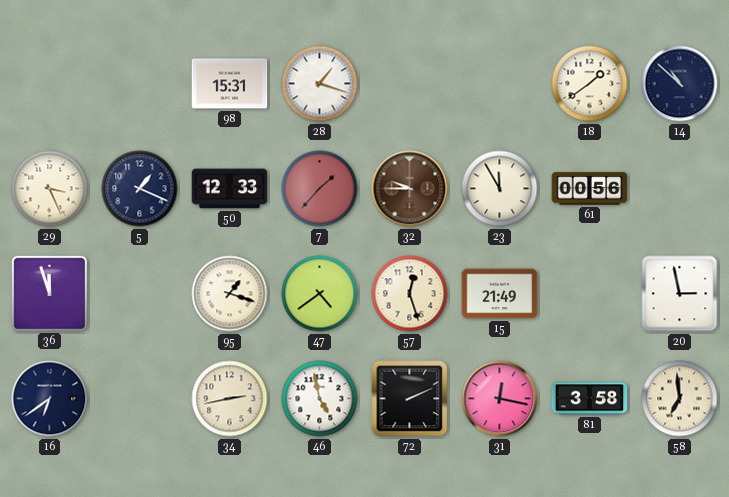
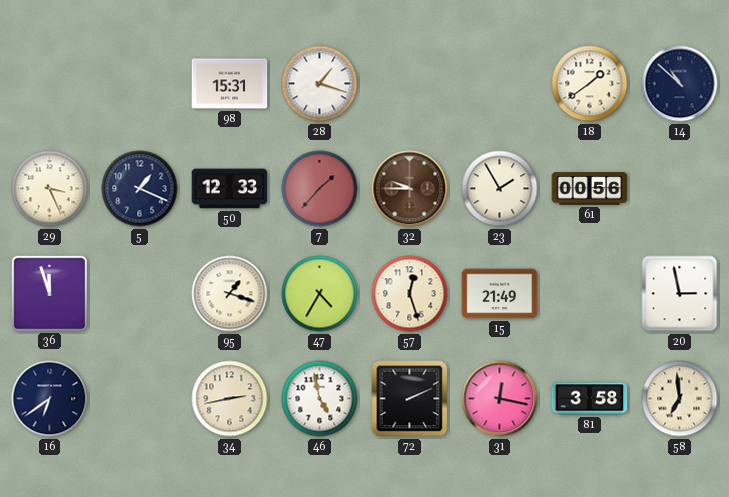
23: 11:55 -> 1:55 (500, 189)
47: 4:39 -> 4:35 (320, 294)
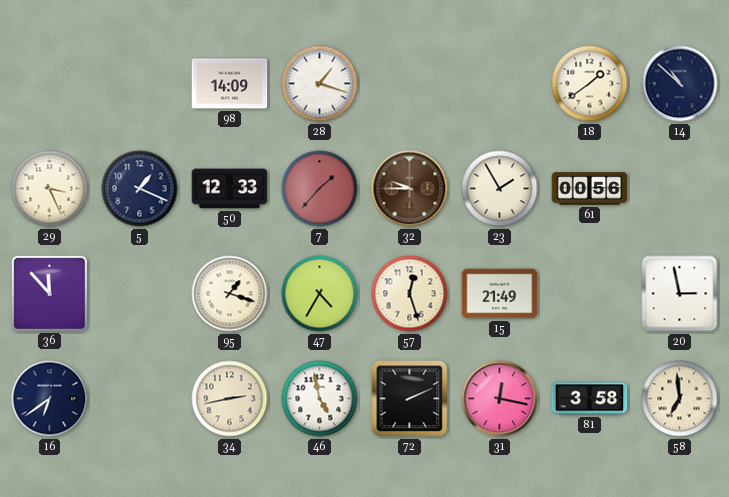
98: 15:31 -> 14:09 (230, 84)
36: 11:57 -> 11:53 (49, 293)
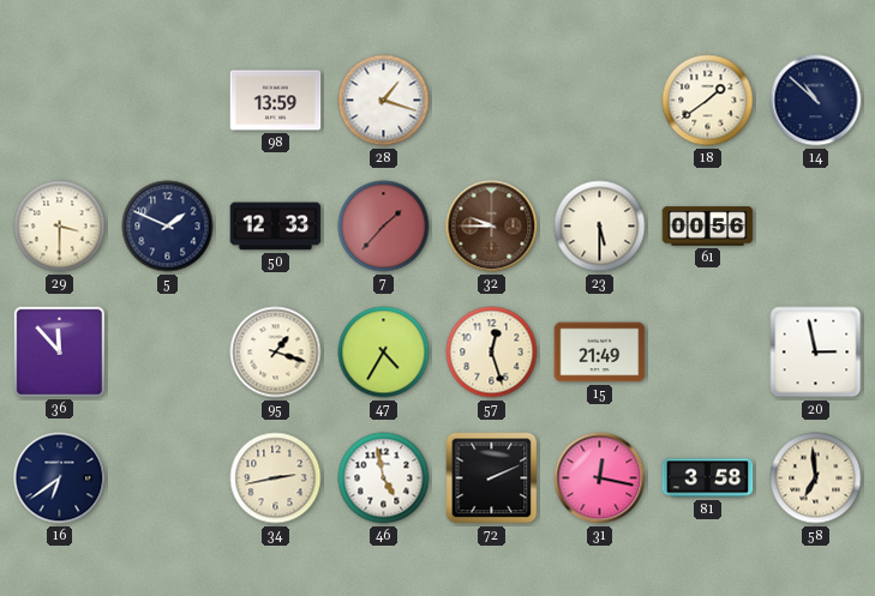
98: 14:09 -> 13:59 (276, 101)
29: 3:26 -> 3:30 (60, 227)
5: 1:19 -> 1:49 (168, 227)
23: 1:55 -> 5:30 (600, 227)
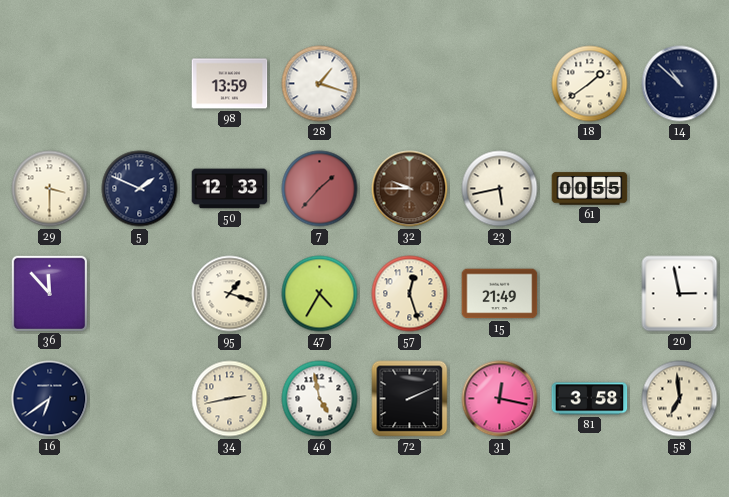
23: 5:30 -> 5:43 (500, 189)
61: 00:56 -> 00:55 (590, 189)
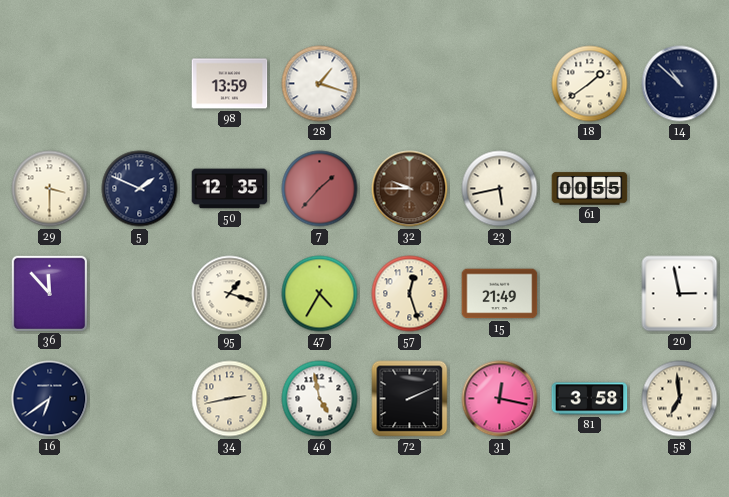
50: 12:33 -> 12:35 (230, 189)
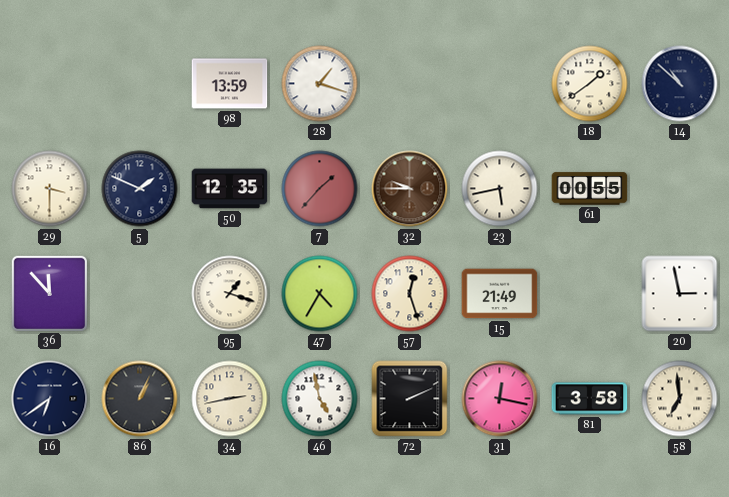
86: none -> 1:04 (140, 399)
